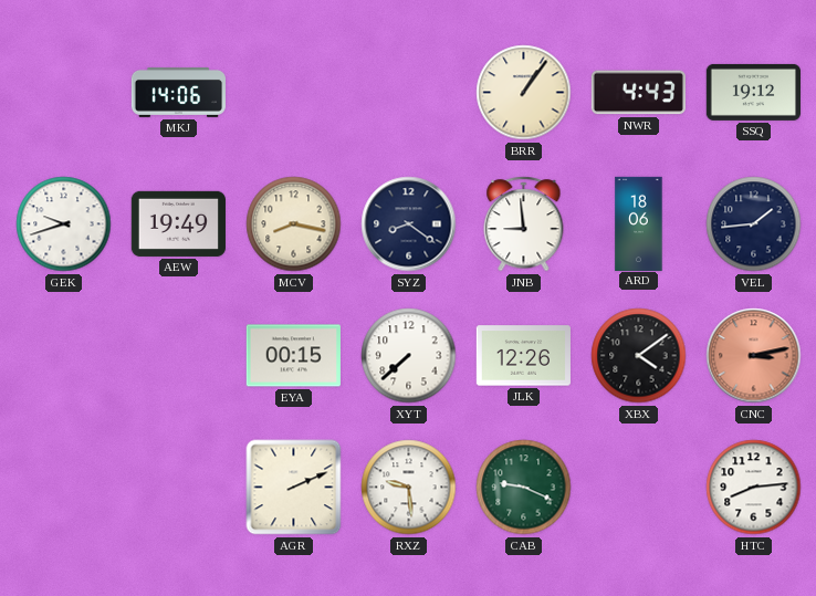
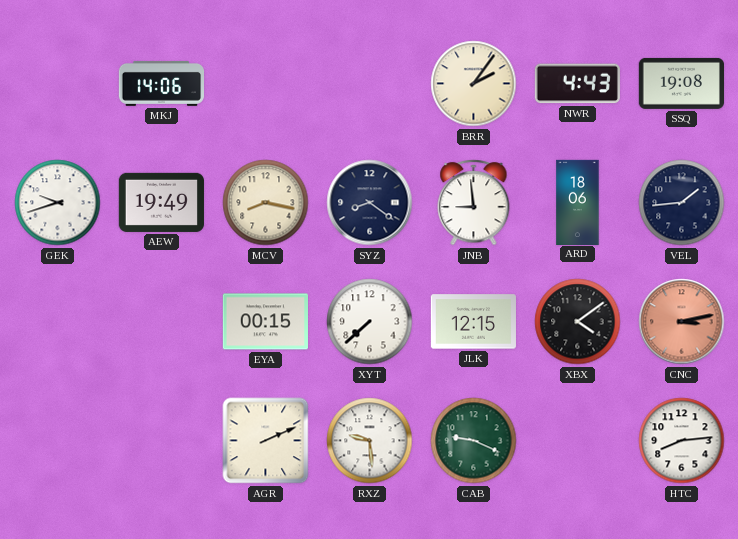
BRR: 1:06 -> 2:06 (474, 84)
SSQ: 19:12 -> 19:08 (681, 83)
JLK: 12:26 -> 12:15 (473, 322)
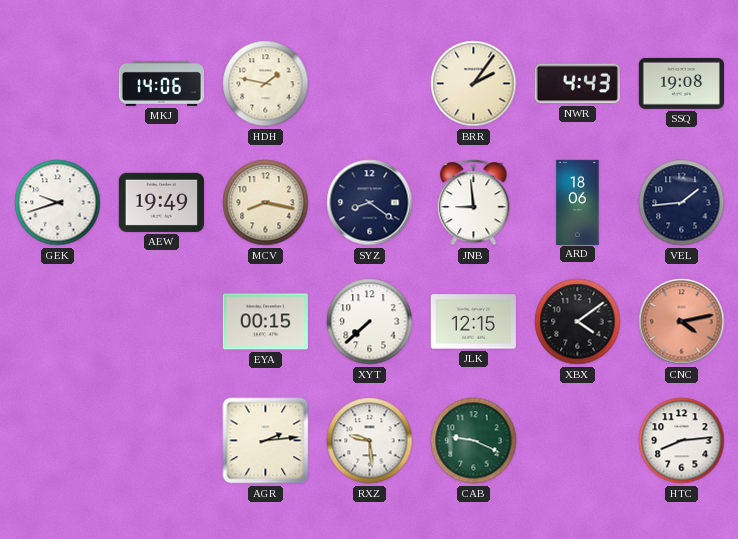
HDH: none -> 1:47 (266, 84)
CNC: 3:13 -> 4:13 (682, 322)
AGR: 2:11 -> 2:14 (266, 441)
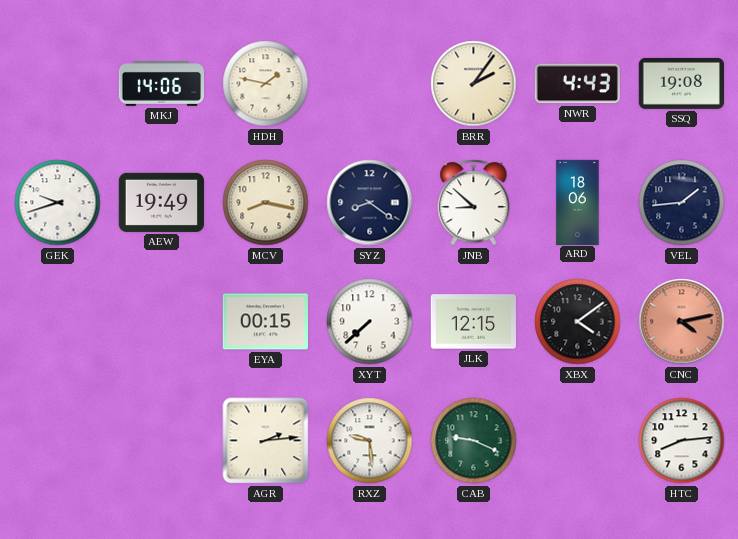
JNB: 8:59 -> 8:52 (474, 203)
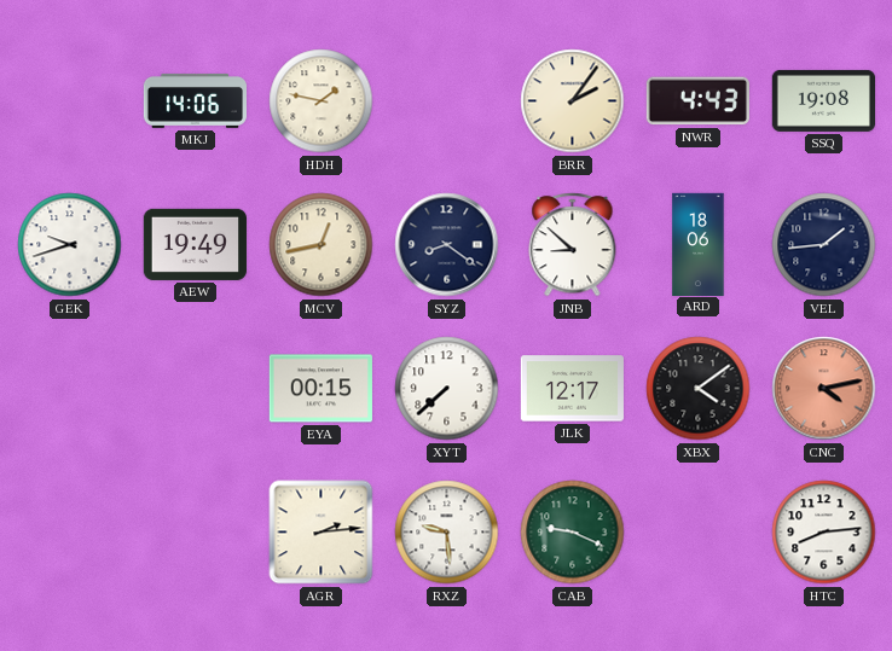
MCV: 8:17 -> 12:43 (322, 245)
JLK: 12:15 -> 12:17 (572, 389)
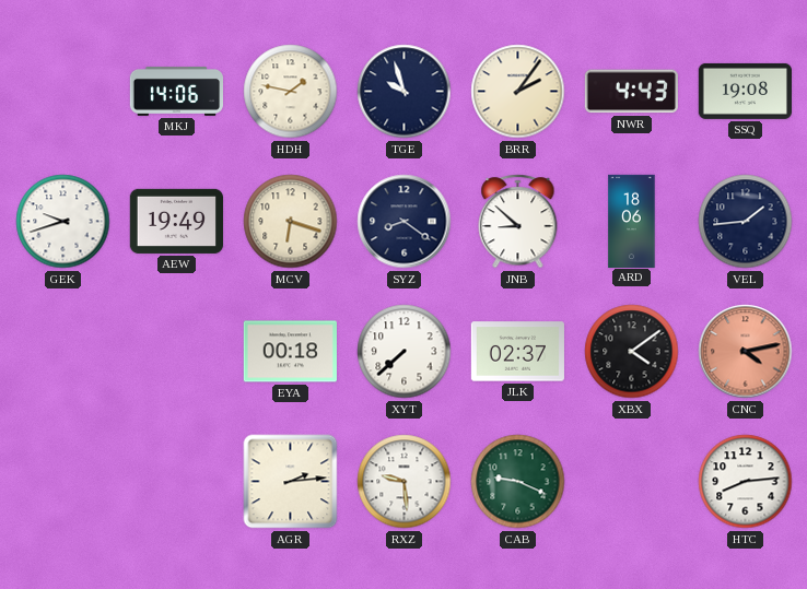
TGE: none -> 9:57 (405, 92)
MCV: 12:43 -> 6:18 (291, 222)
EYA: 00:15 -> 00:18 (290, 352)
JLK: 12:17 -> 02:37 (517, 352)
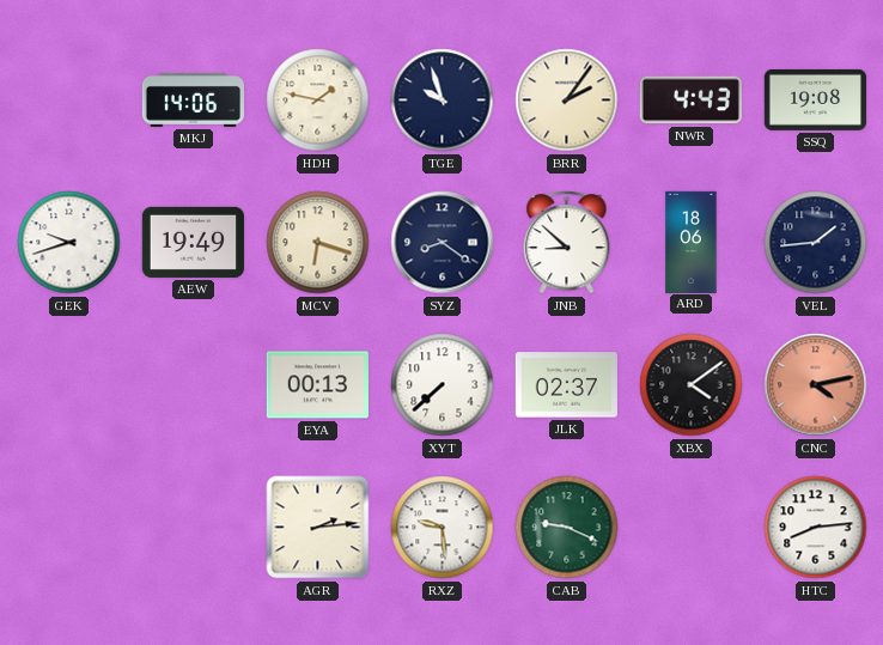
EYA: 00:18 -> 00:13 (317, 385)
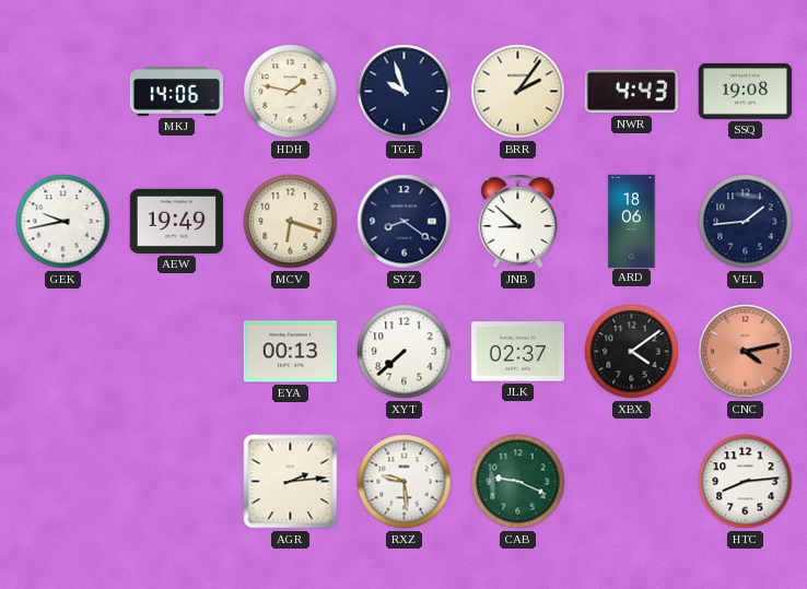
GEK: 9:42 -> 9:43 (63, 222)
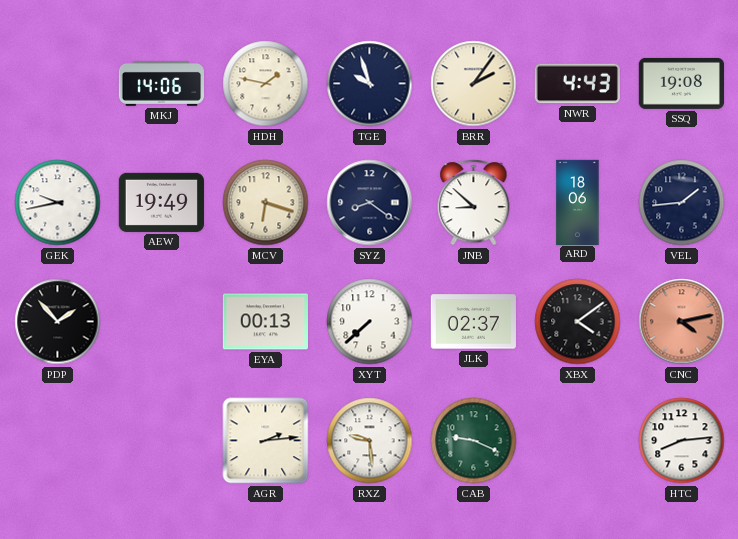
PDP: none -> 1:53 (58, 322)
